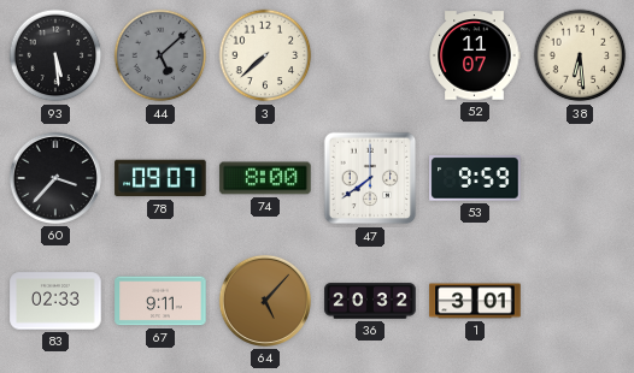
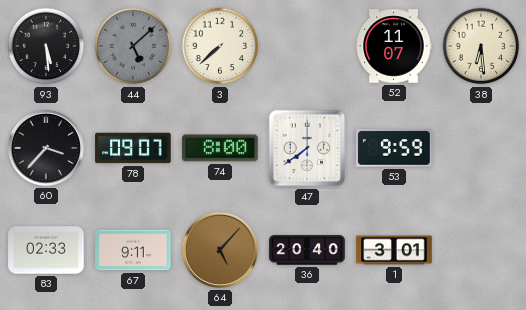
36: 20:32 -> 20:40 (307, 250)
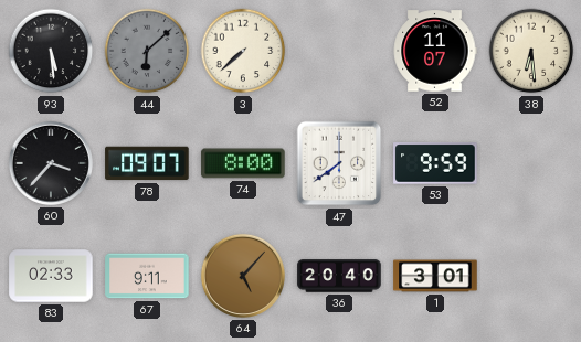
44: 5:08 -> 6:08 (147, 51)
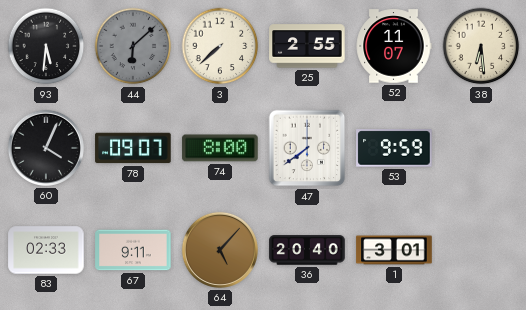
93: 5:29 -> 5:31 (46, 46)
25: none -> 2:55 (307, 46)
60: 3:37 -> 4:04 (46, 148)
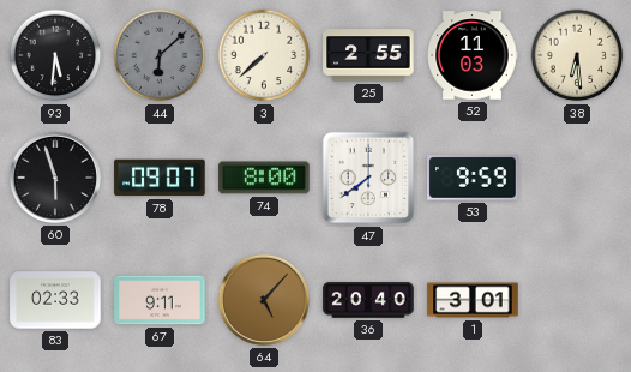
52: 11:07 -> 11:03 (473, 55)
60: 4:04 -> 5:57 (55, 178)
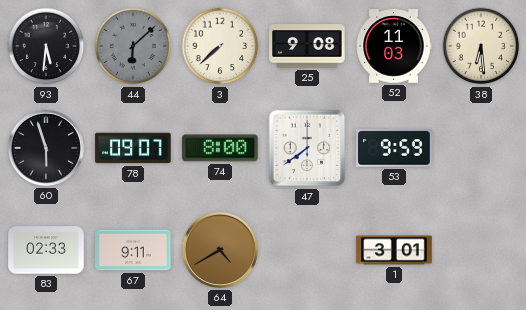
25: 2:55 -> 9:08 (307, 46)
64: 5:07 -> 4:40 (220, 250)
36: 20:40 -> none (368, 300)
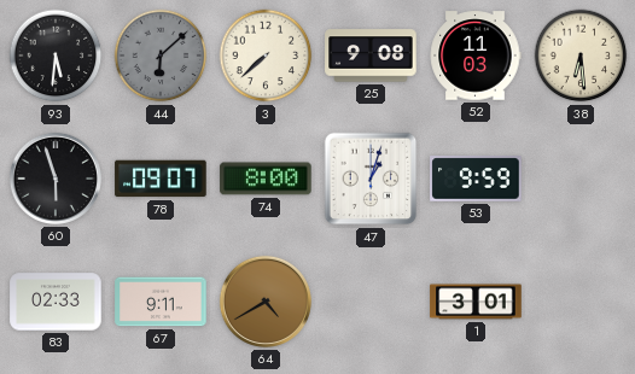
47: 7:39 -> 1:03 (371, 179)
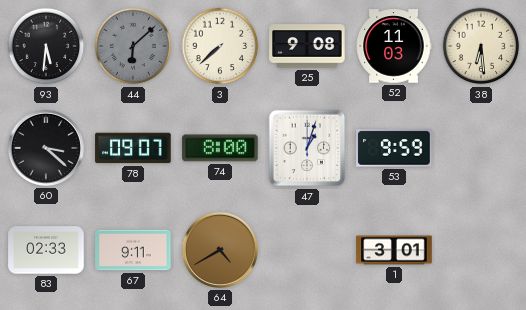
60: 5:57 -> 3:22 (46, 148)
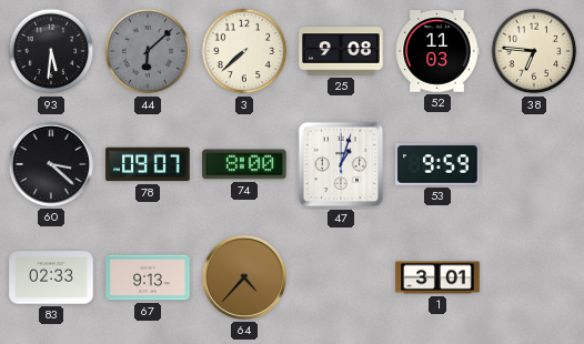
38: 6:29 -> 6:46 (534, 51)
67: 9:11 -> 9:13 (148, 277)
64: 4:40 -> 4:37 (244, 277)
